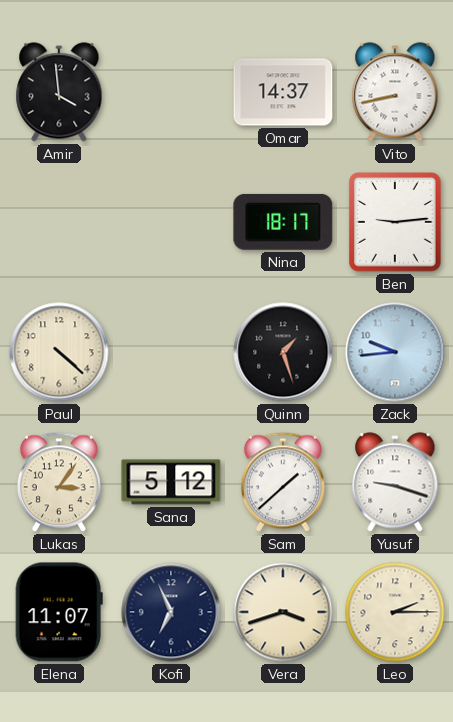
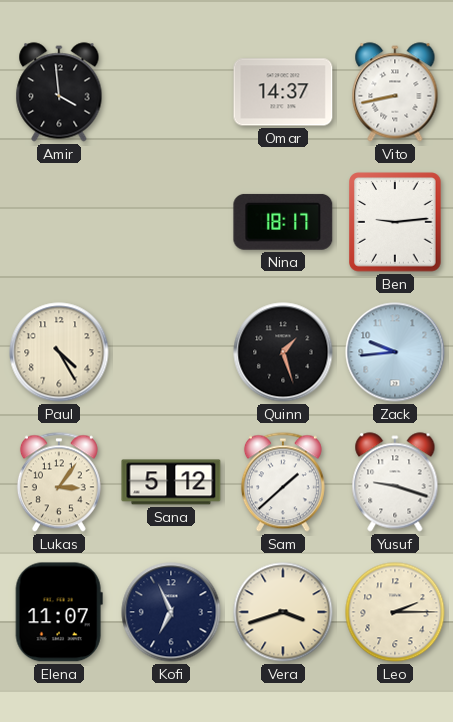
Paul: 4:22 -> 4:25 (59, 352)
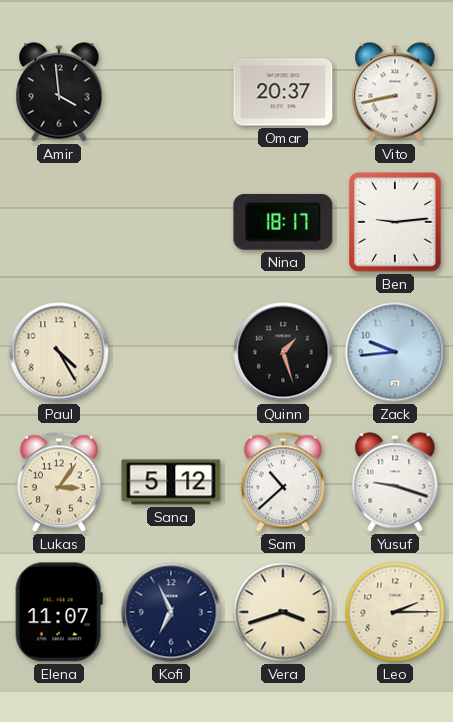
Omar: 14:37 -> 20:37 (283, 92)
Sam: 1:38 -> 10:38 (283, 482)
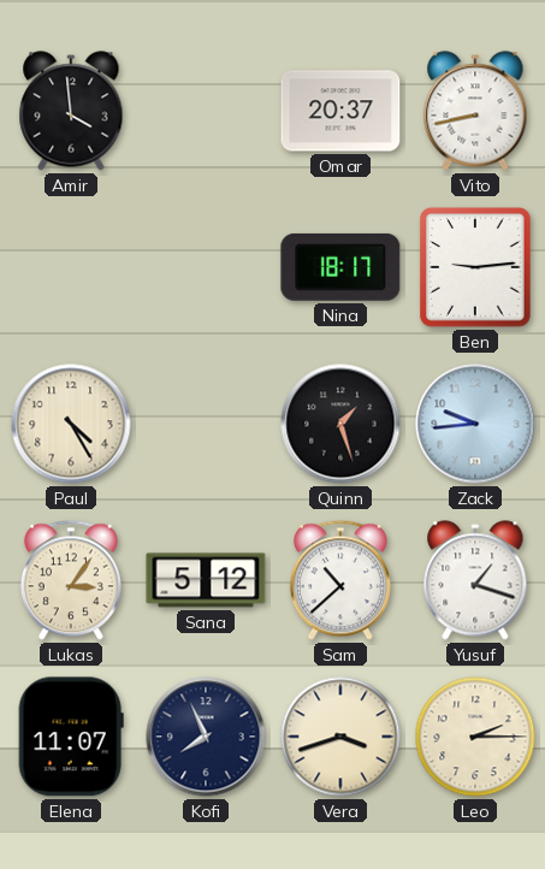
Yusuf: 9:18 -> 1:18 (475, 580)
Kofi: 6:56 -> 7:56 (206, 737)
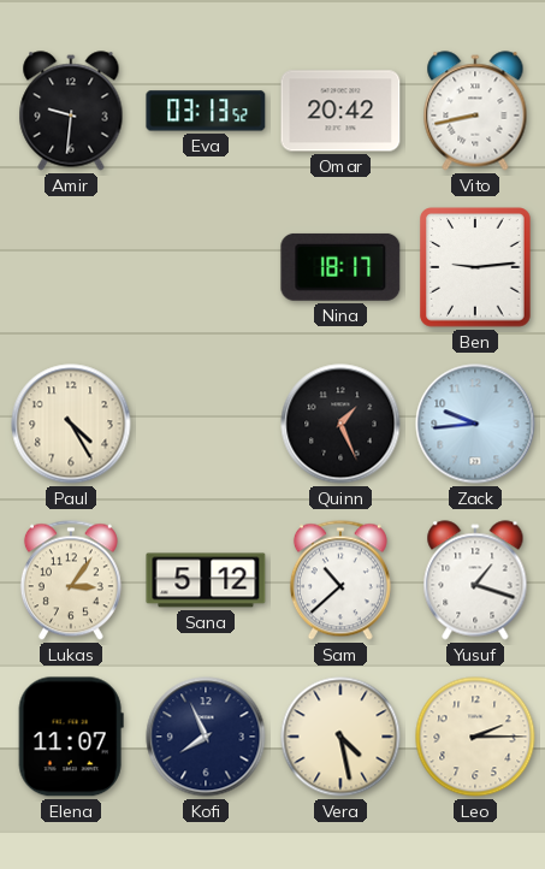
Amir: 3:59 -> 9:31 (71, 111)
Eva: none -> 03:13 (206, 111)
Omar: 20:37 -> 20:42 (340, 111)
Quinn: 1:27 -> 1:26 (340, 424)
Vera: 3:42 -> 4:28 (340, 737)
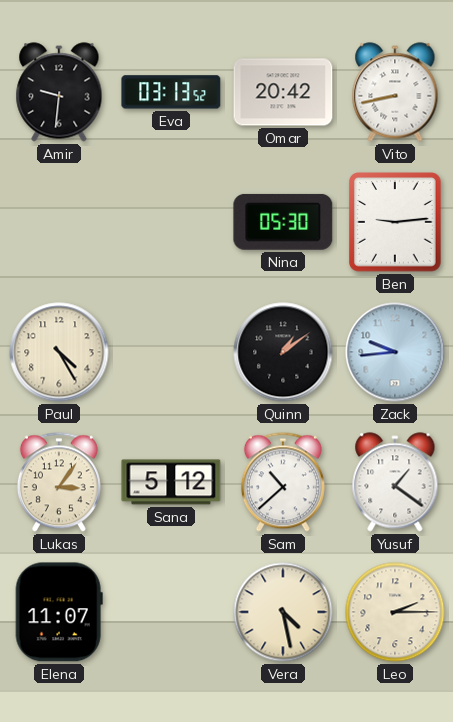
Nina: 18:17 -> 05:30 (283, 222)
Quinn: 1:26 -> 1:09 (283, 352)
Yusuf: 1:18 -> 1:21 (395, 482)
Kofi: 7:56 -> none (206, 737)
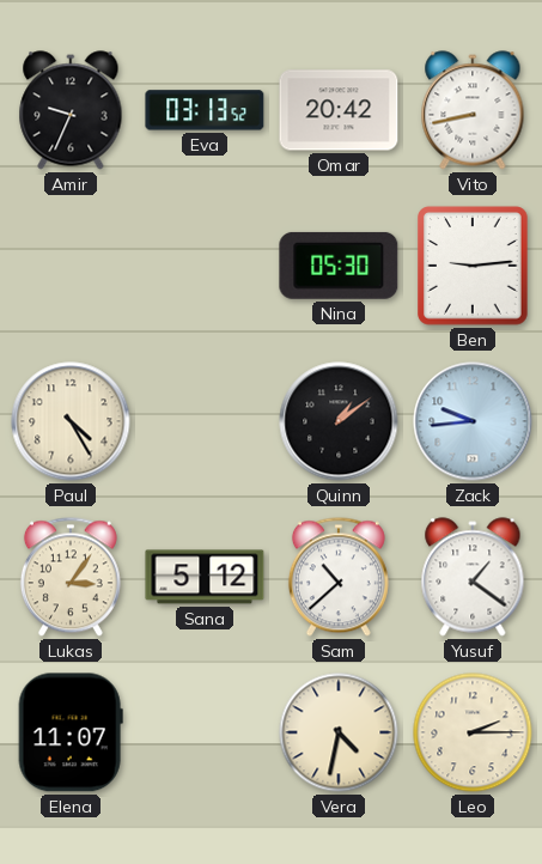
Amir: 9:31 -> 9:34 (71, 110)
Vera: 4:28 -> 4:32 (339, 732)
